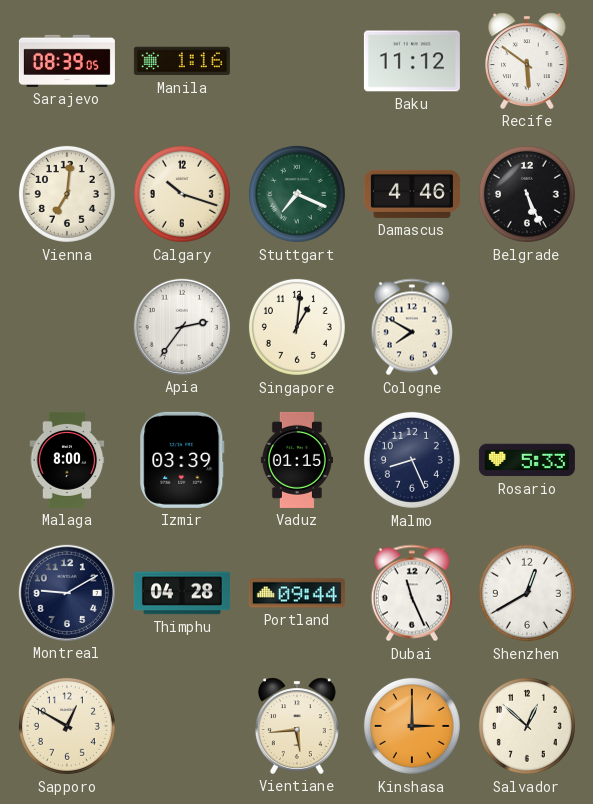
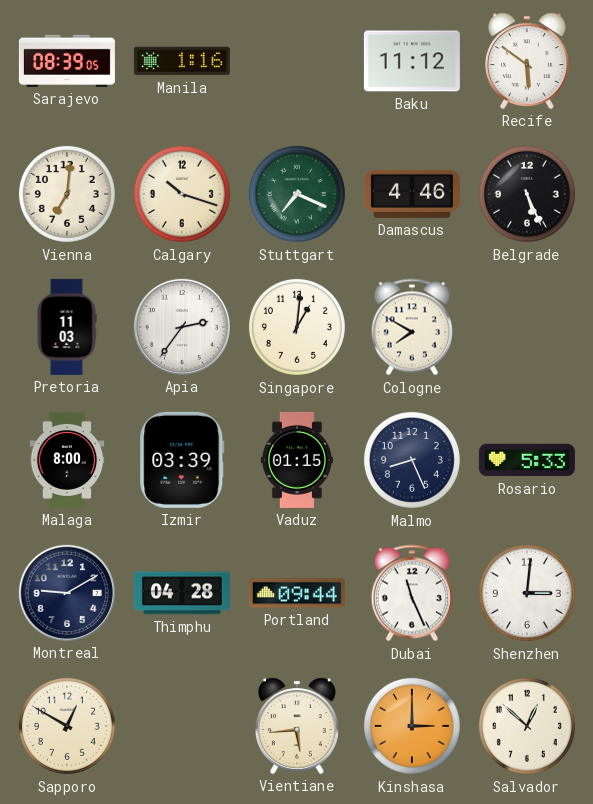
Pretoria: none -> 11:03 (67, 327)
Shenzhen: 12:40 -> 3:01 (527, 593)
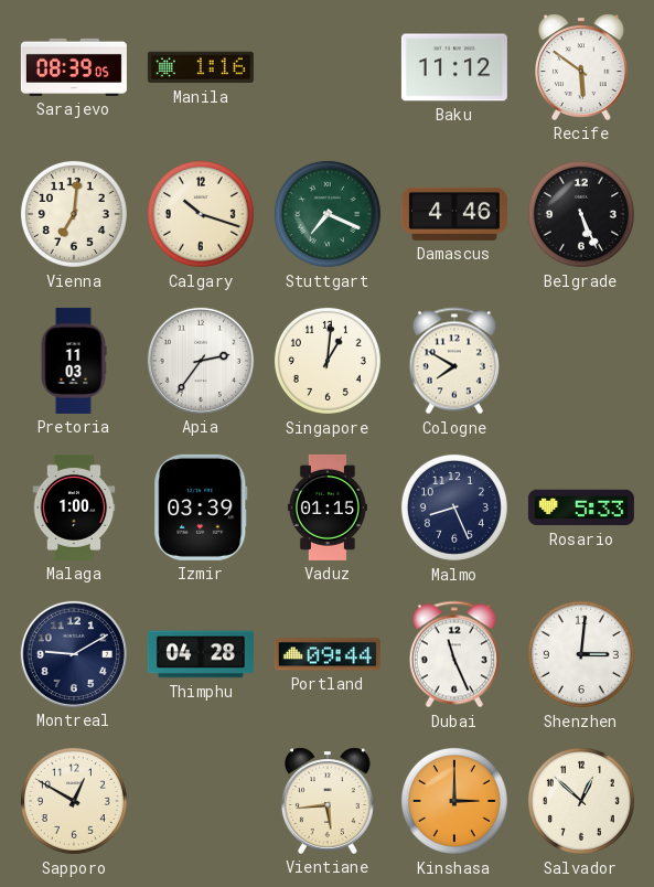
Malaga: 8:00 -> 1:00 (74, 507)
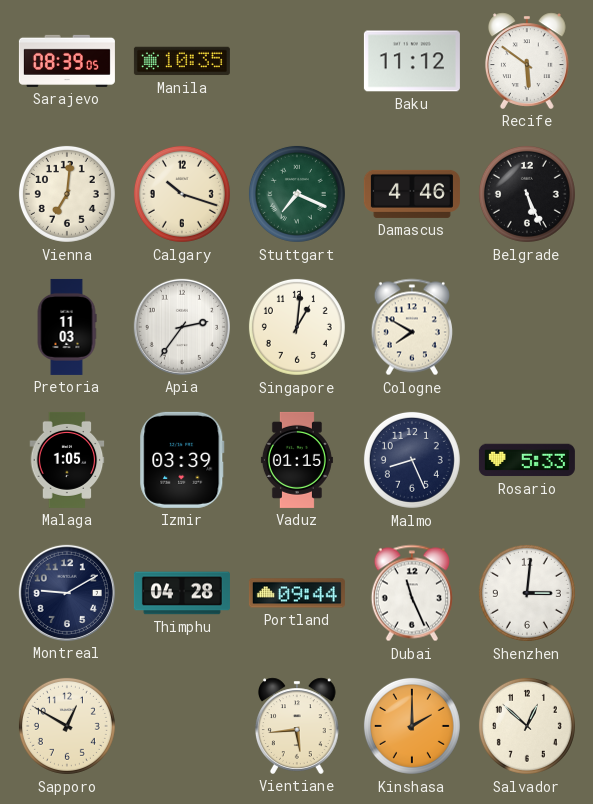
Manila: 1:16 -> 10:35 (182, 61)
Malaga: 1:00 -> 1:05 (67, 460)
Kinshasa: 3:00 -> 2:00 (412, 726)
